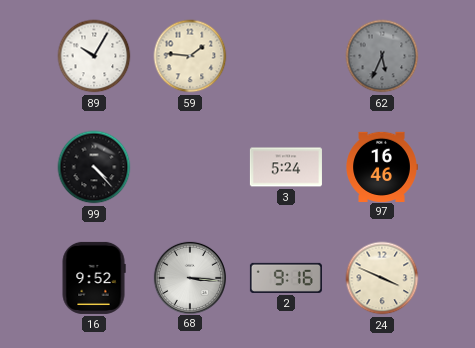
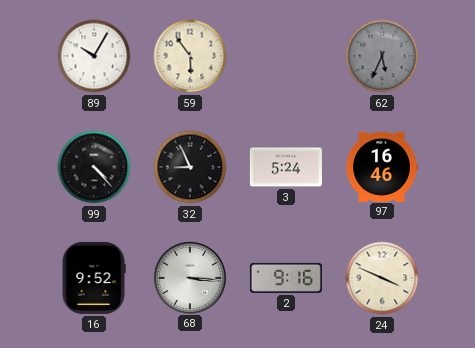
59: 1:46 -> 5:54 (190, 56)
32: none -> 8:56 (190, 167)
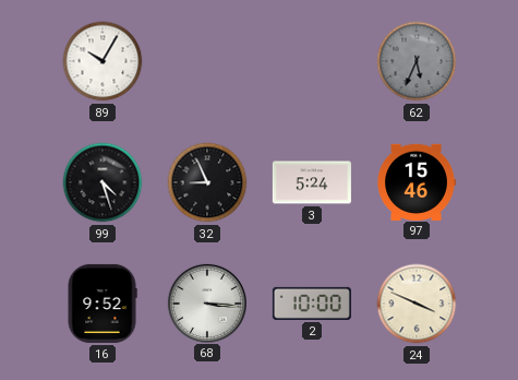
59: 5:54 -> none (190, 56)
99: 4:23 -> 4:27 (103, 182)
97: 16:46 -> 15:46 (417, 181)
2: 9:16 -> 10:00 (312, 304)
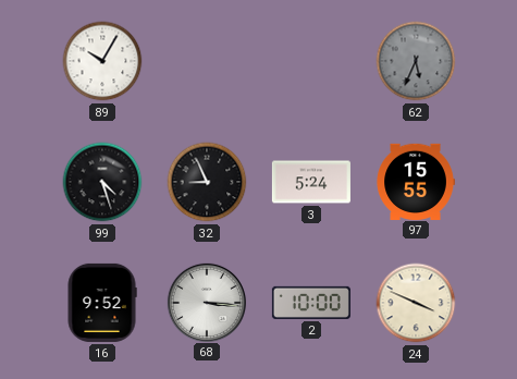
97: 15:46 -> 15:55 (416, 181)
